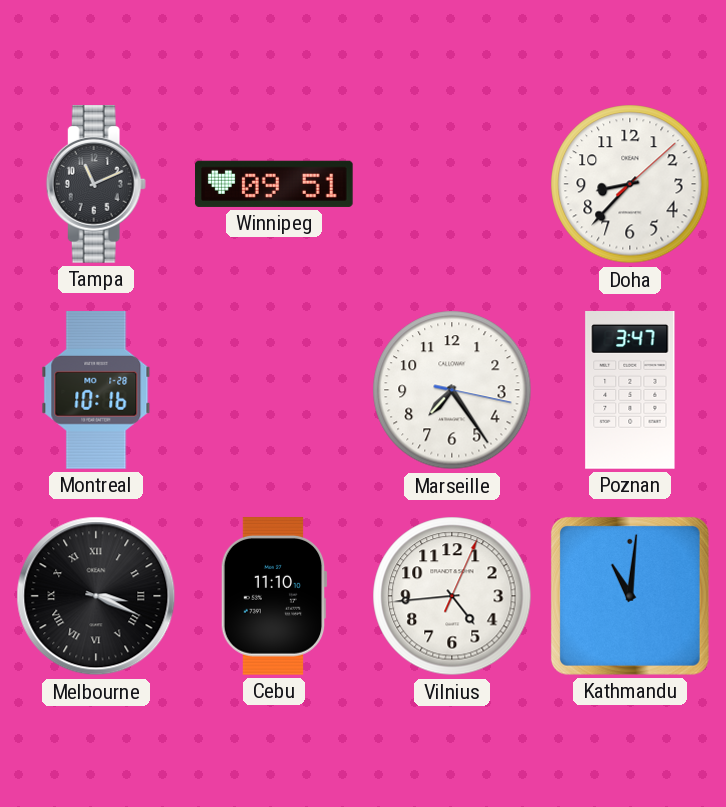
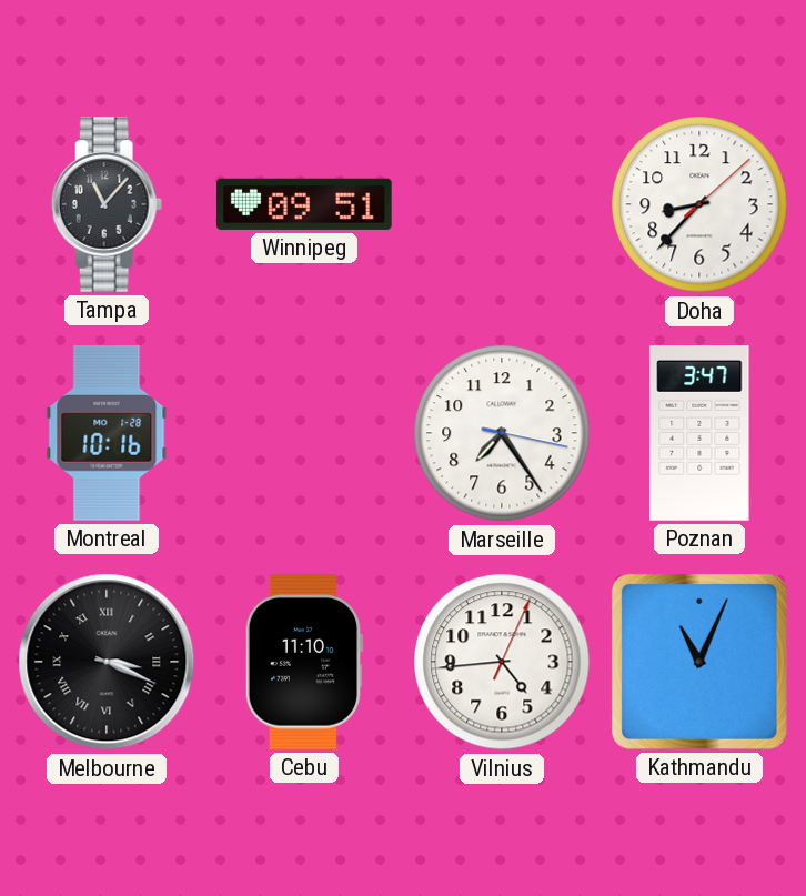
Tampa: 11:11 -> 11:07 (107, 205)
Kathmandu: 11:01 -> 11:04 (699, 662)
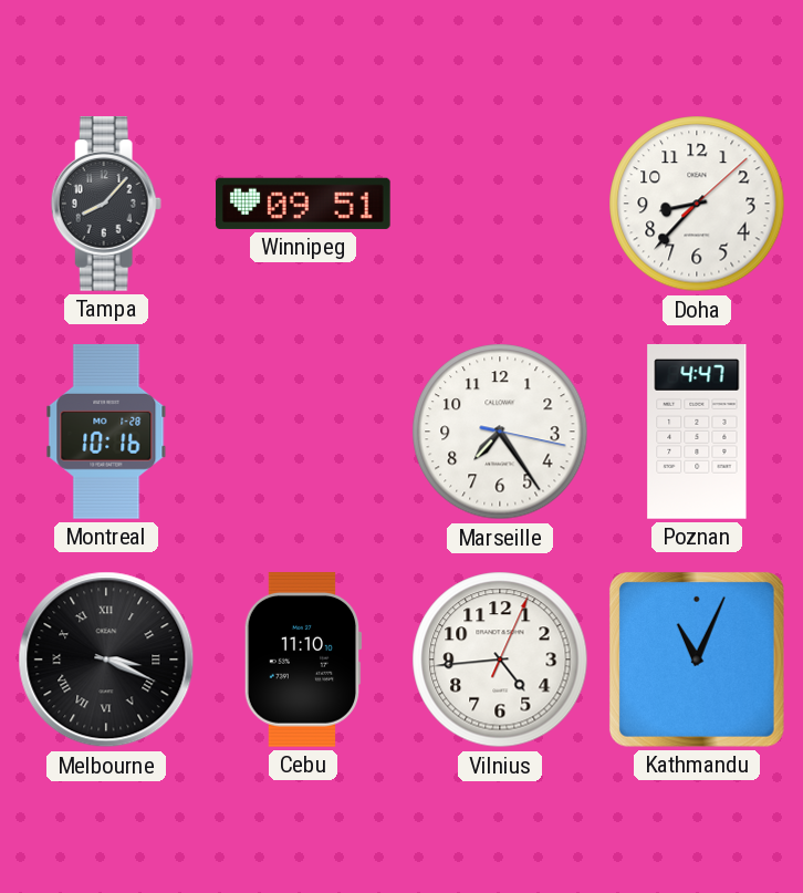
Tampa: 11:07 -> 8:07 (106, 205)
Poznan: 3:47 -> 4:47 (697, 433)
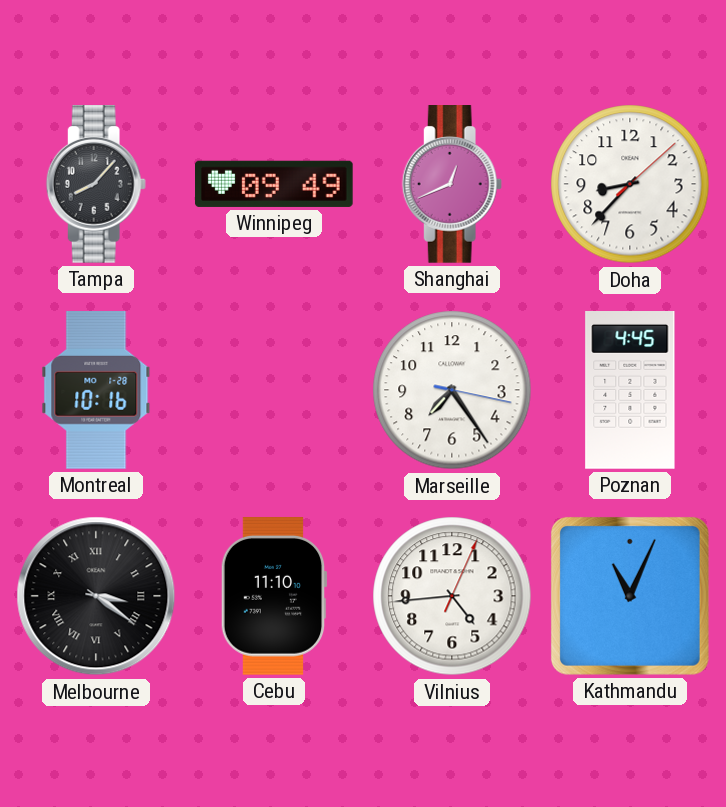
Winnipeg: 09:51 -> 09:49 (275, 184)
Shanghai: none -> 12:41 (452, 185)
Poznan: 4:47 -> 4:45 (630, 391)
Melbourne: 3:19 -> 3:21 (96, 596)
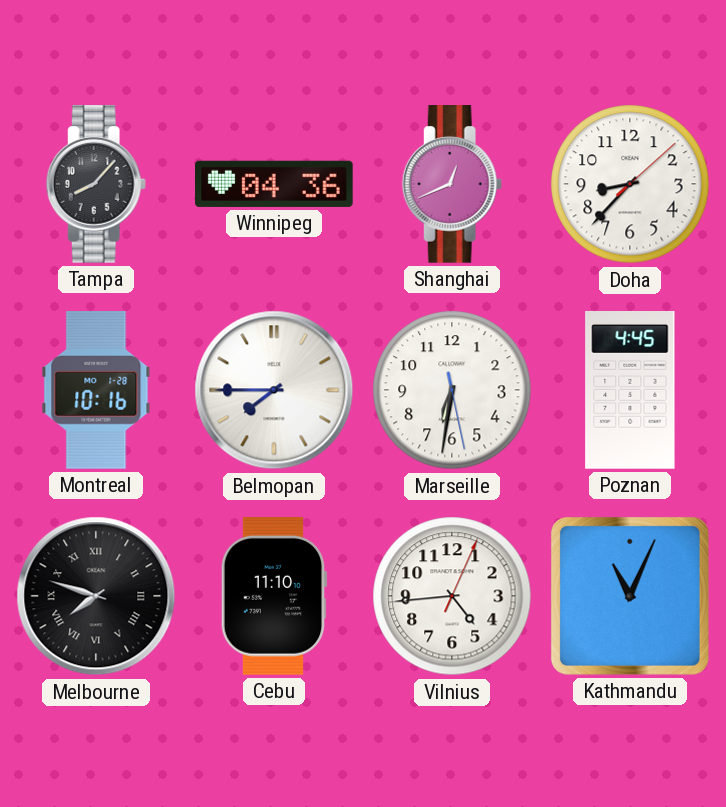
Winnipeg: 09:49 -> 04:36 (275, 184)
Belmopan: none -> 7:45 (274, 390)
Marseille: 7:24 -> 6:31 (452, 390)
Melbourne: 3:21 -> 7:48 (96, 596)
